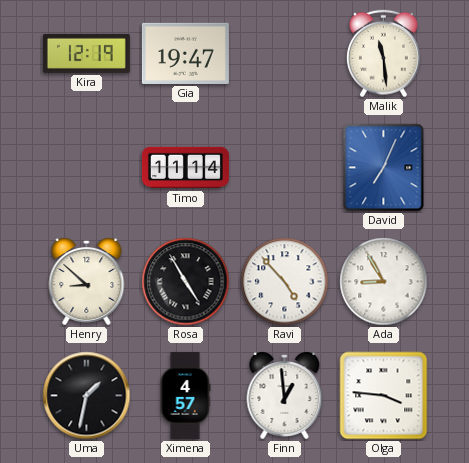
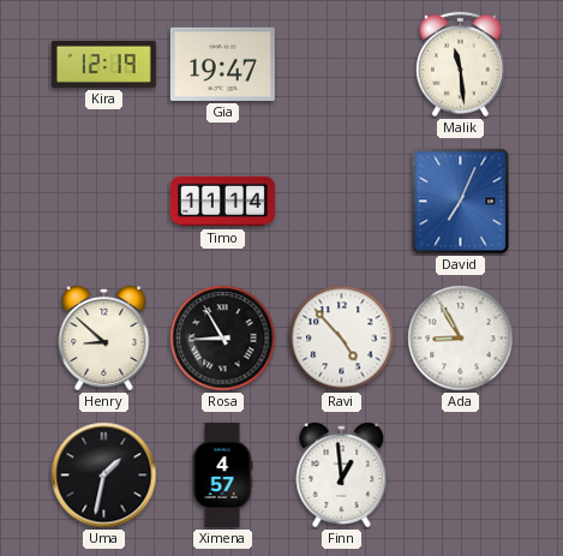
Rosa: 4:55 -> 8:55 (223, 339)
Olga: 3:46 -> none (384, 396)
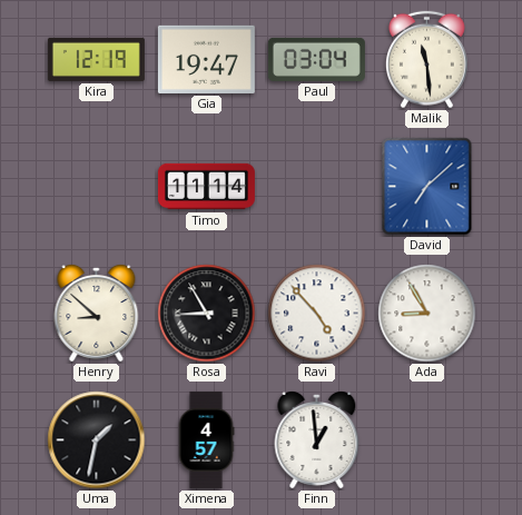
Paul: none -> 03:04 (316, 59)
David: 7:04 -> 7:08 (427, 187)
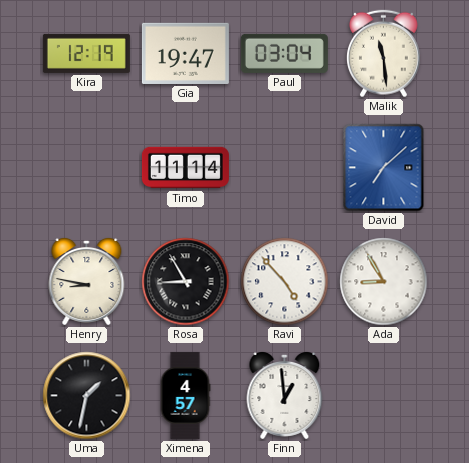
Henry: 8:52 -> 8:47 (87, 281)
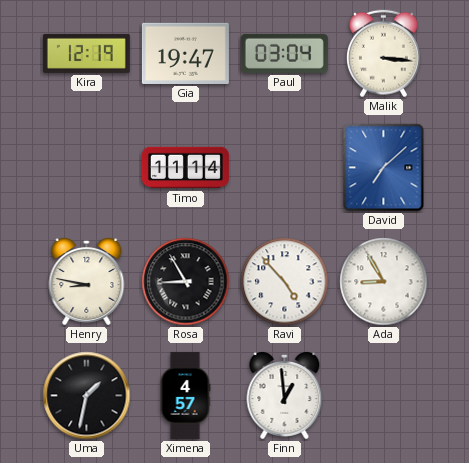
Malik: 11:29 -> 3:16 (383, 54)
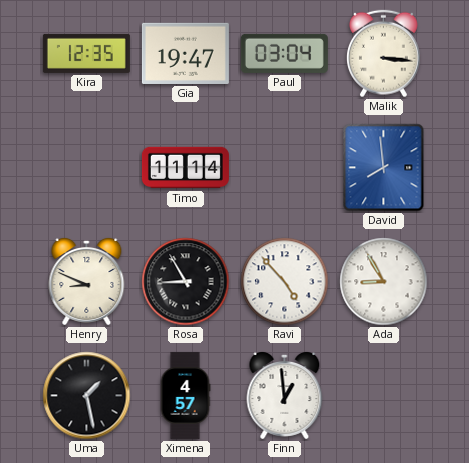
Kira: 12:19 -> 12:35 (86, 53)
David: 7:08 -> 7:59 (384, 168)
Henry: 8:47 -> 8:49 (87, 281)
Uma: 1:32 -> 1:28 (87, 396)
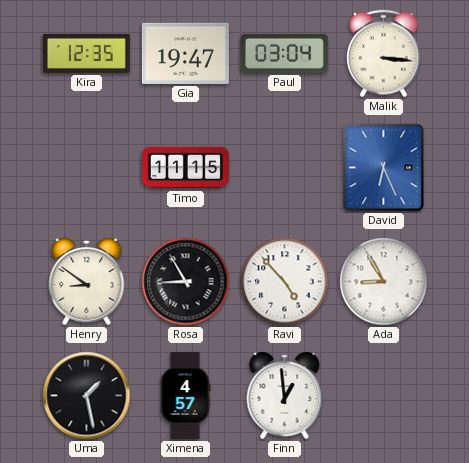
Timo: 11:14 -> 11:15 (185, 168)
David: 7:59 -> 6:26 (384, 168)
Henry: 8:49 -> 8:51 (87, 281)
